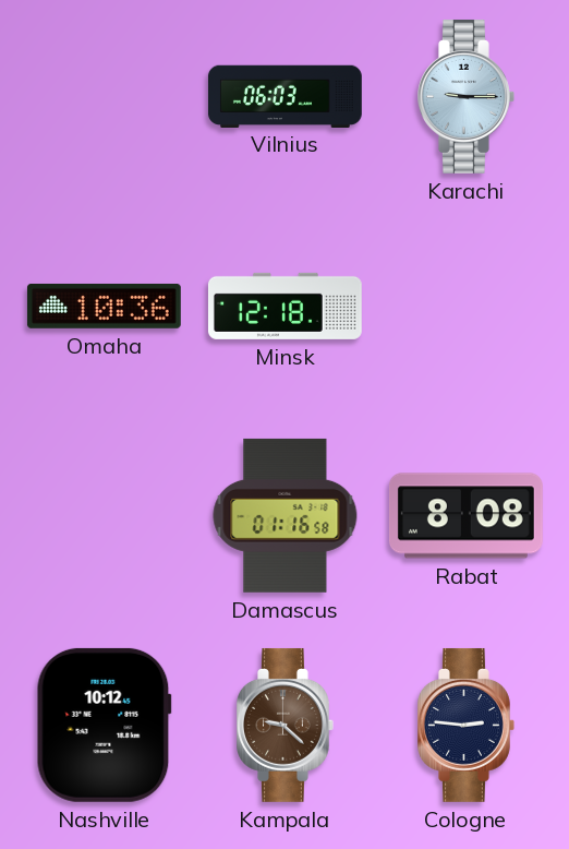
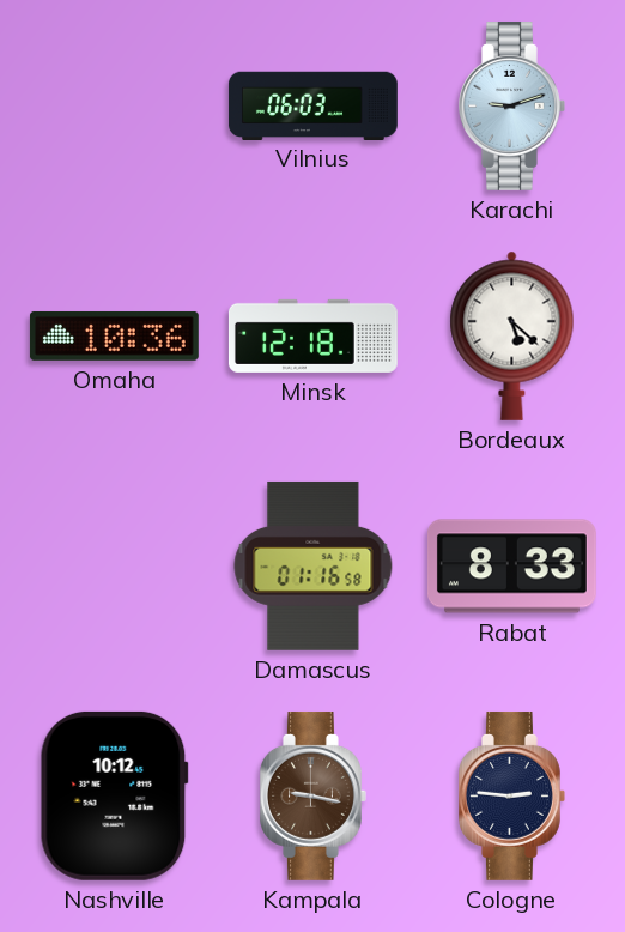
Karachi: 9:15 -> 9:12 (512, 105)
Bordeaux: none -> 5:22 (512, 335)
Rabat: 8:08 -> 8:33 (511, 567)
Kampala: 9:22 -> 9:17 (314, 795)
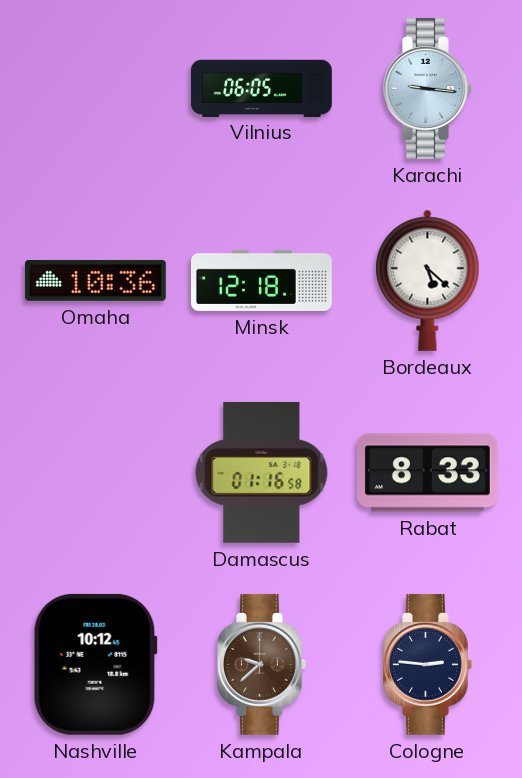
Vilnius: 06:03 -> 06:05 (261, 88)
Karachi: 9:12 -> 9:16 (428, 88)
Kampala: 9:17 -> 9:38 (262, 664)
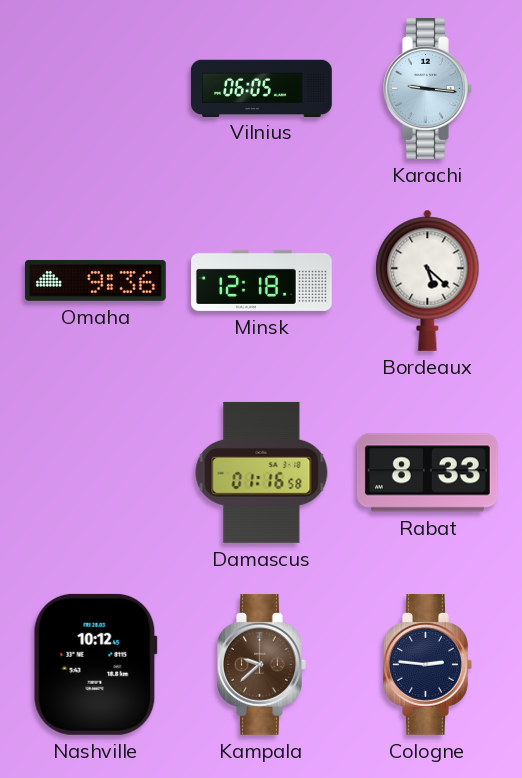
Omaha: 10:36 -> 9:36 (95, 280)
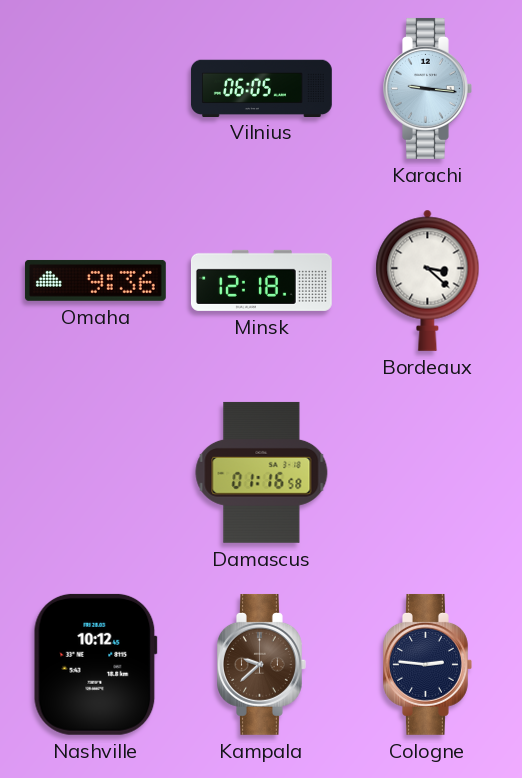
Bordeaux: 5:22 -> 3:22 (428, 280)
Rabat: 8:33 -> none (427, 473)
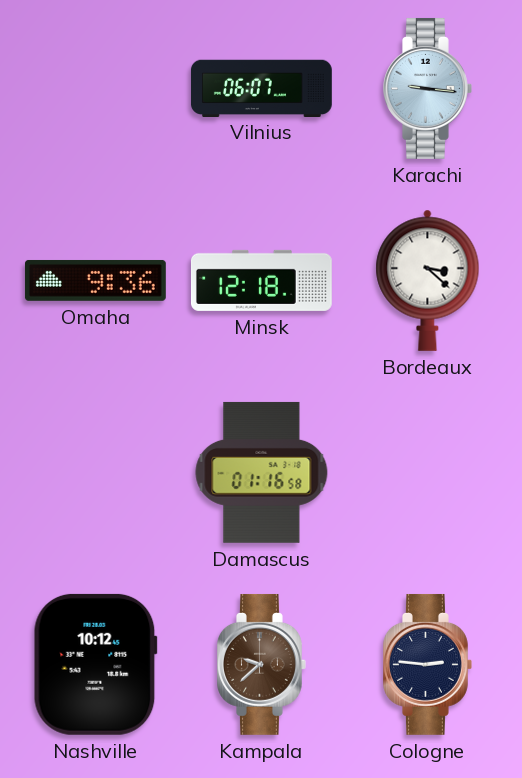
Vilnius: 06:05 -> 06:07 (261, 88)
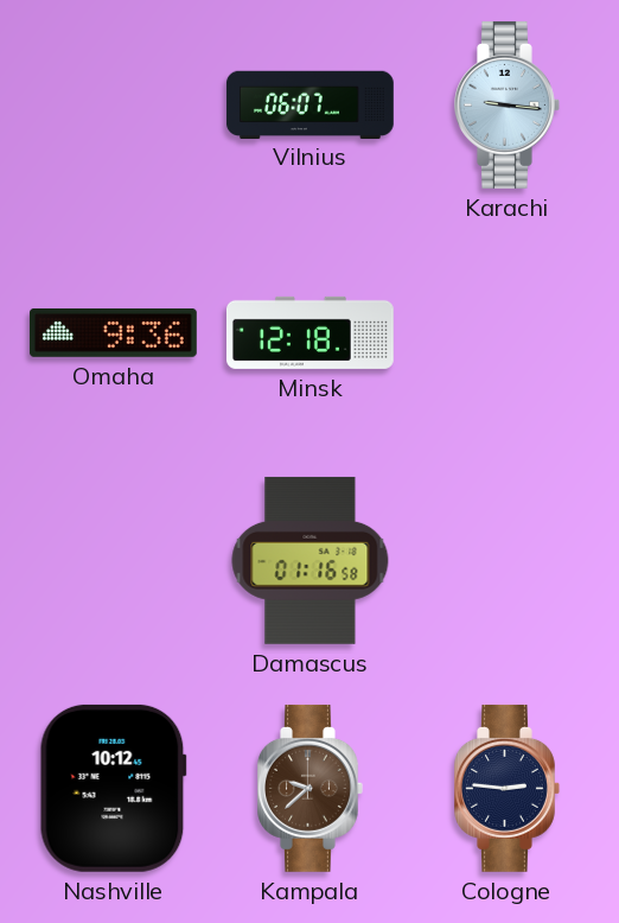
Bordeaux: 3:22 -> none (428, 280)
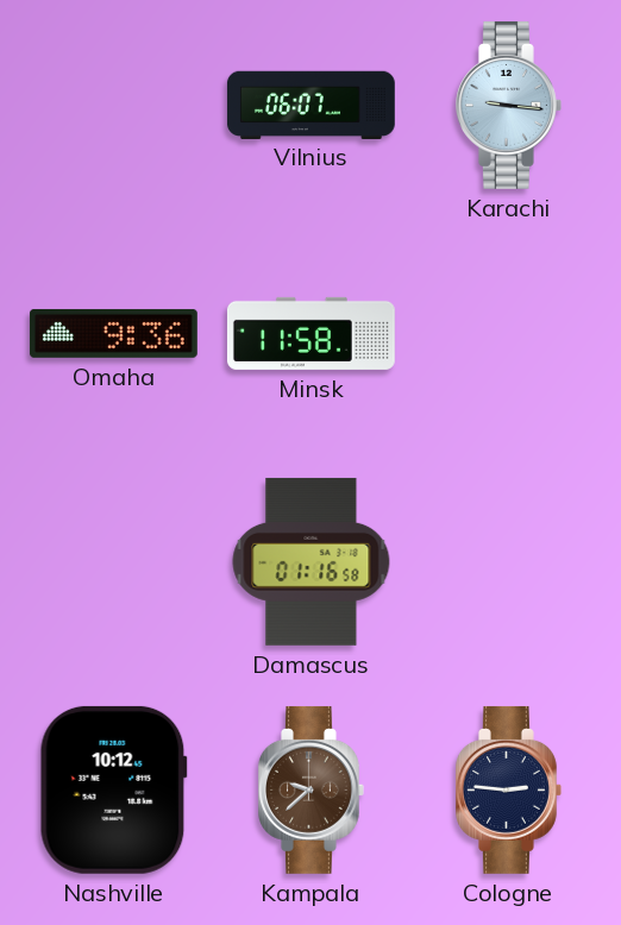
Minsk: 12:18 -> 11:58 (310, 333)
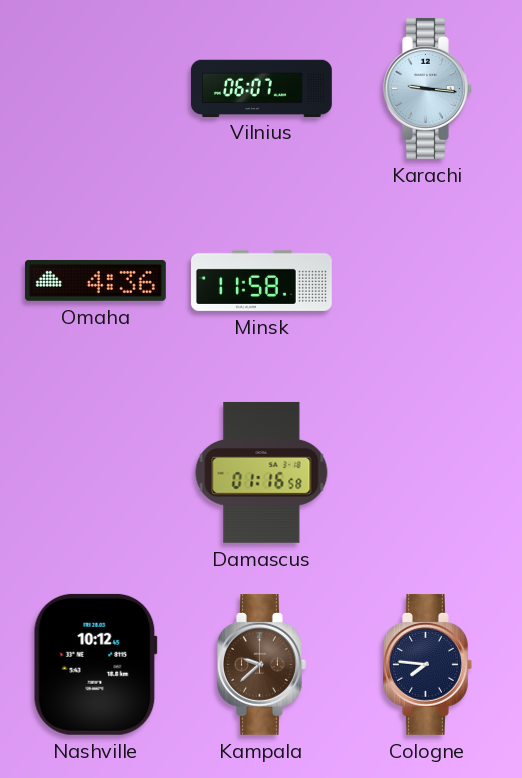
Omaha: 9:36 -> 4:36 (95, 280)
Cologne: 2:46 -> 7:46 (428, 664)
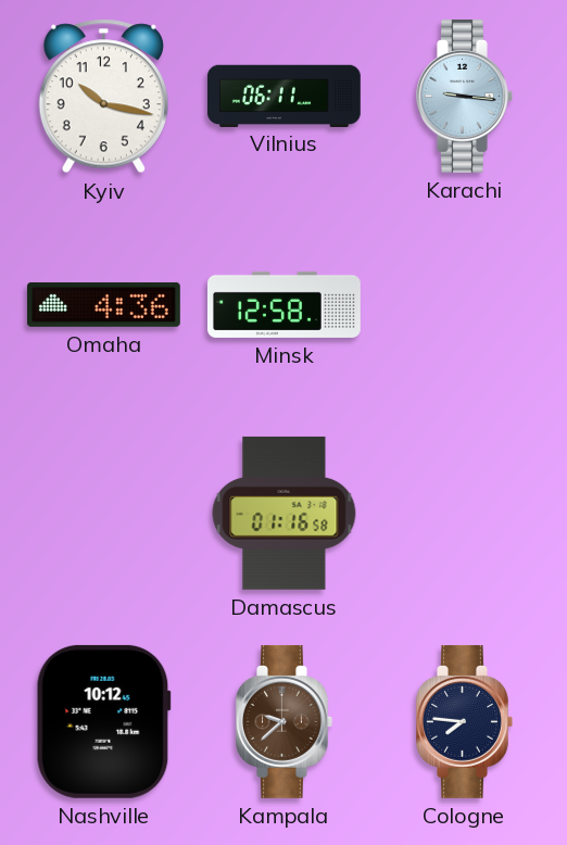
Kyiv: none -> 10:17 (103, 97)
Vilnius: 06:07 -> 06:11 (283, 96)
Minsk: 11:58 -> 12:58 (283, 304)
